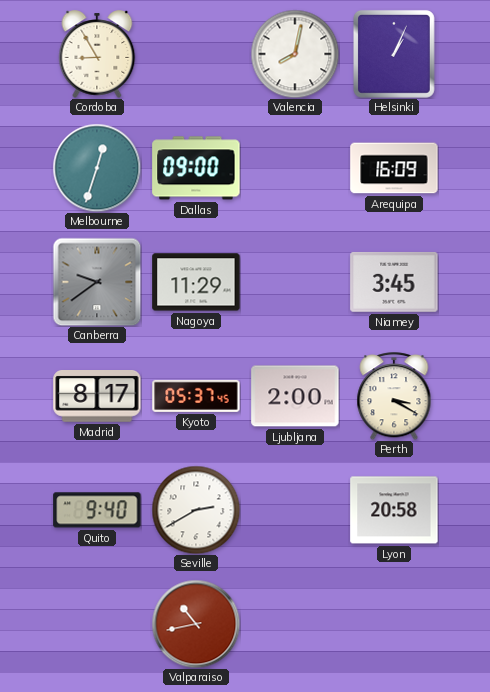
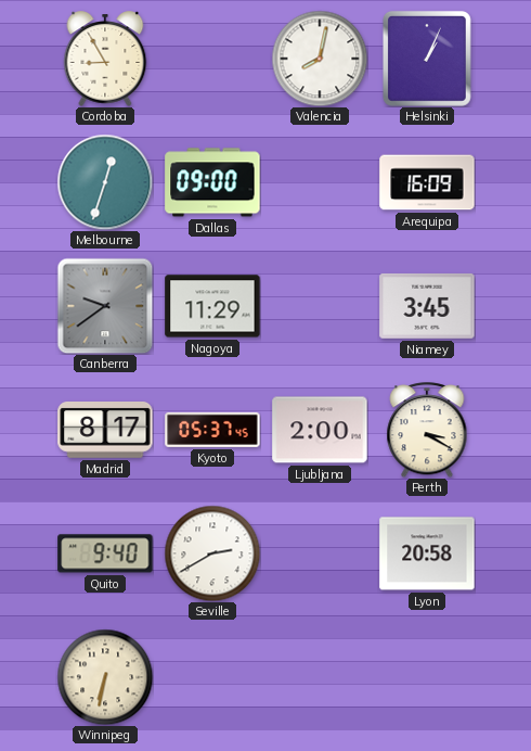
Winnipeg: none -> 6:32 (105, 677)
Valparaiso: 10:43 -> none (196, 624)
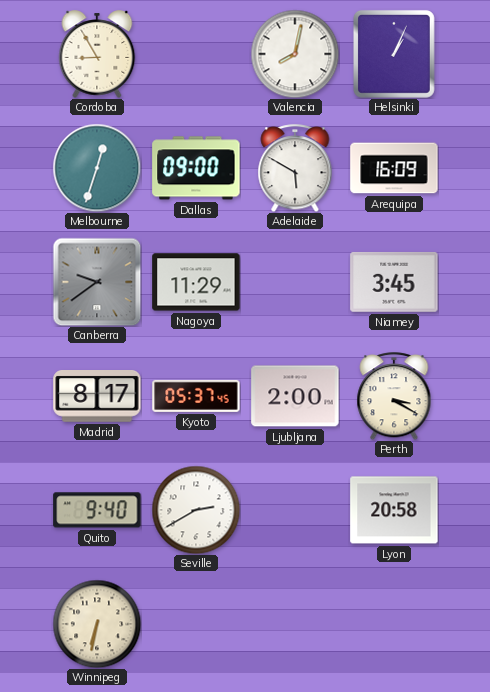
Adelaide: none -> 5:50 (295, 168)
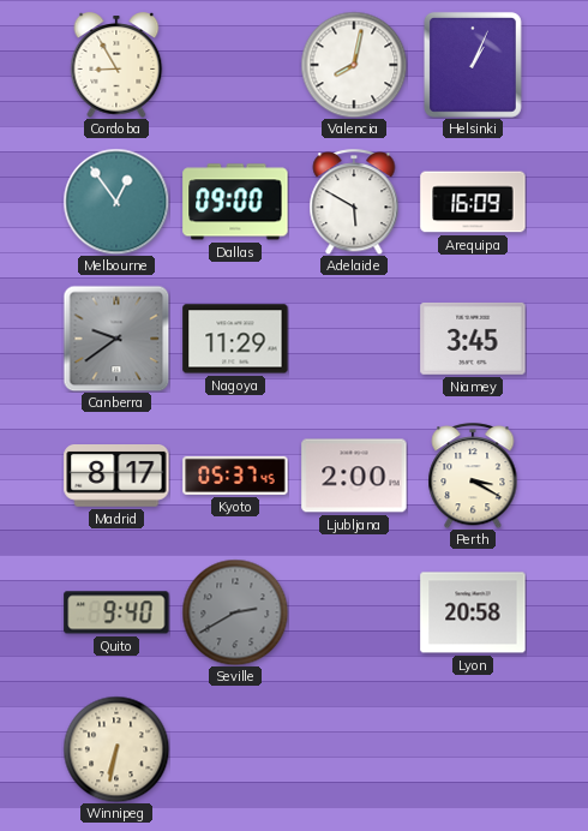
Melbourne: 12:33 -> 12:54 (116, 202)
Seville dial: white -> grey (235, 612)
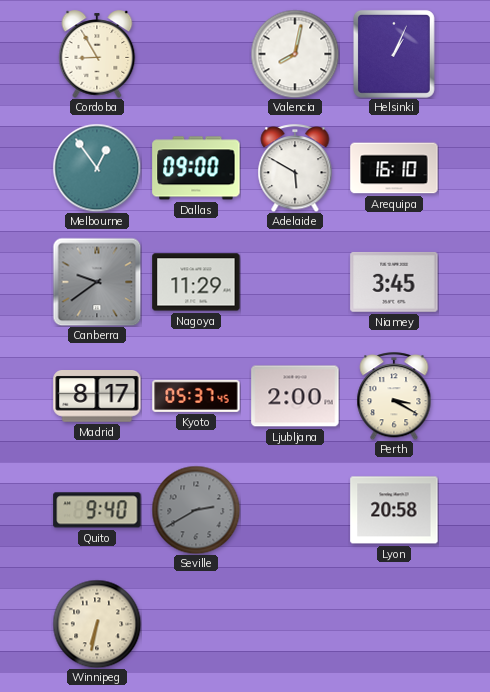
Arequipa: 16:09 -> 16:10 (394, 168)
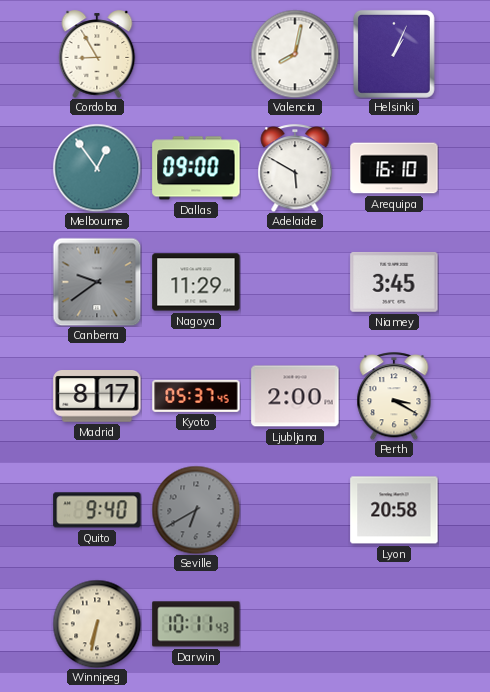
Seville: 2:40 -> 6:40 (196, 510)
Darwin: none -> 10:11 (196, 624)
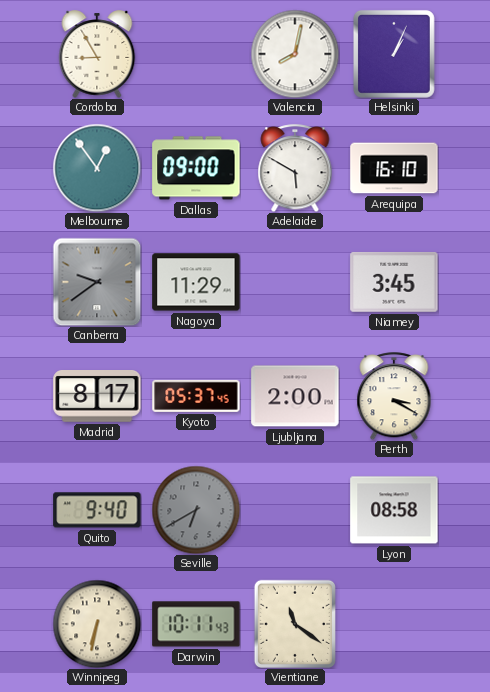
Lyon: 20:58 -> 08:58 (394, 510)
Vientiane: none -> 11:21 (295, 624)
